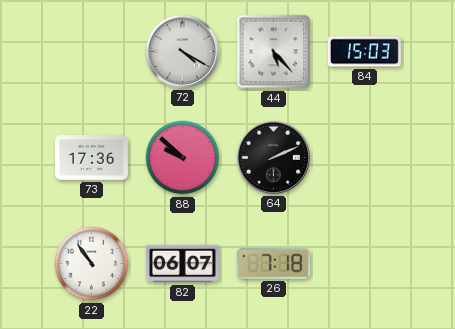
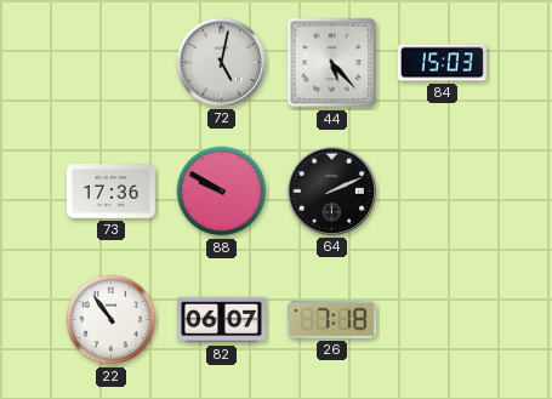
72: 4:20 -> 5:02 (221, 62)
88: 9:52 -> 9:50 (222, 192)
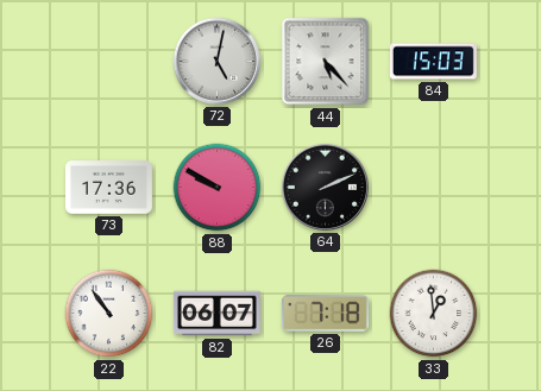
33: none -> 12:59 (434, 314)
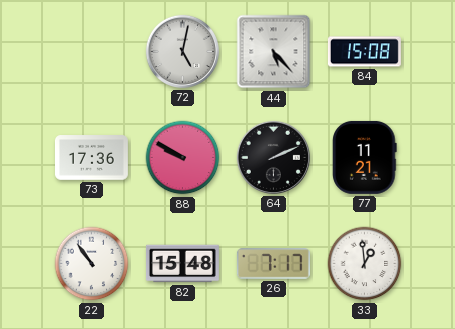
84: 15:03 -> 15:08 (364, 52)
77: none -> 11:21 (365, 157)
82: 06:07 -> 15:48 (182, 264)
26: 7:18 -> 7:17 (273, 264)
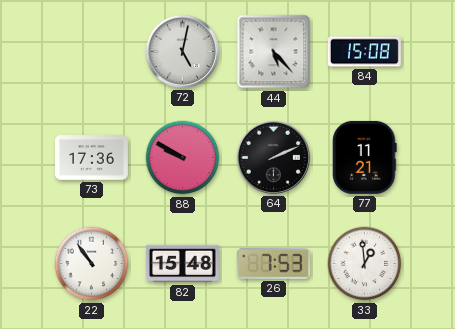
26: 7:17 -> 7:53 (273, 264)
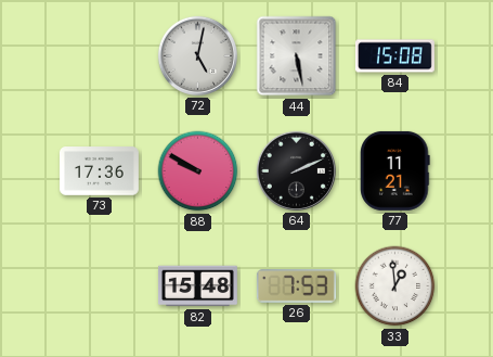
44: 5:23 -> 5:28 (297, 56)
22: 10:54 -> none (92, 264)
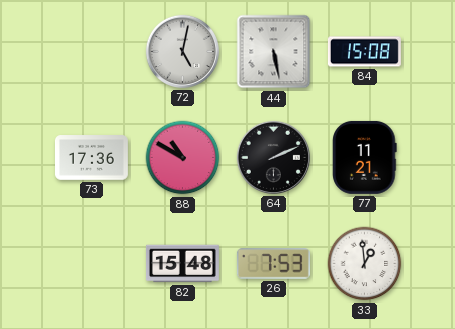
88: 9:50 -> 10:50 (183, 158)
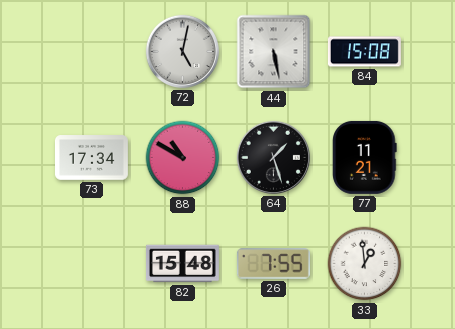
73: 17:36 -> 17:34 (91, 158)
64: 2:11 -> 1:27 (273, 157)
26: 7:53 -> 7:55 (273, 264)
